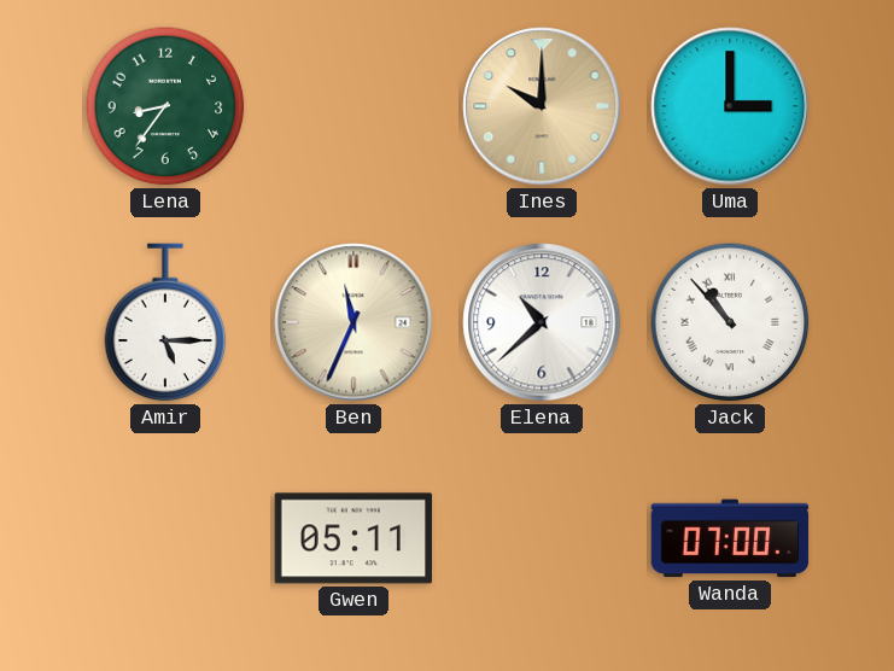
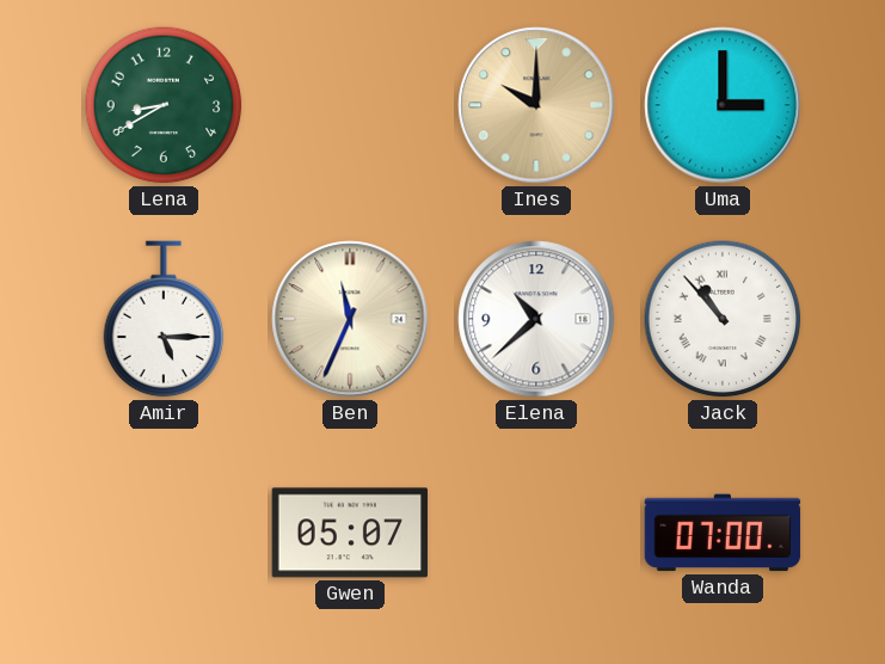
Lena: 8:36 -> 8:40 (164, 105)
Gwen: 05:11 -> 05:07 (350, 533)
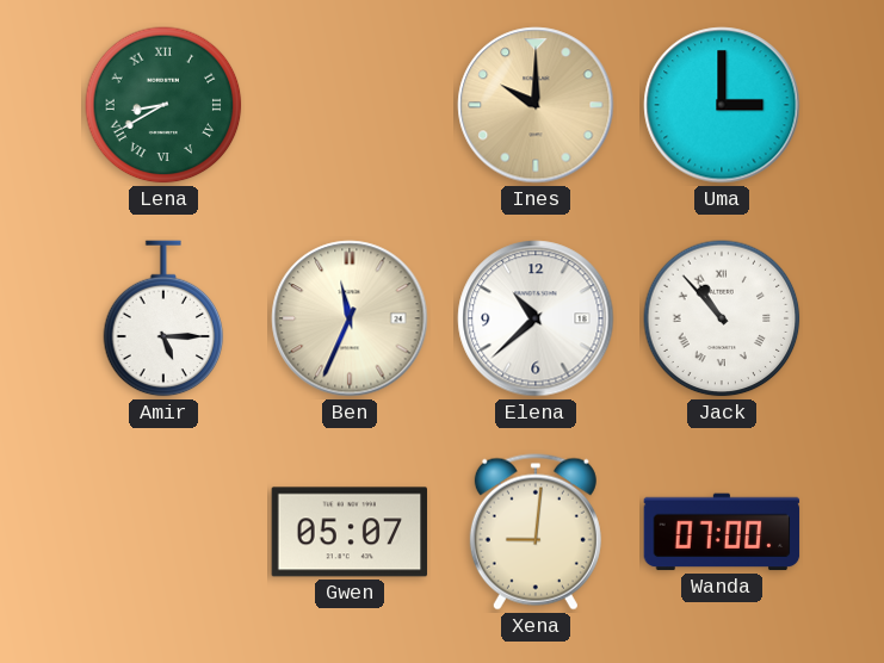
Lena numerals: Arabic -> Roman (163, 105)
Xena: none -> 9:01 (536, 532)
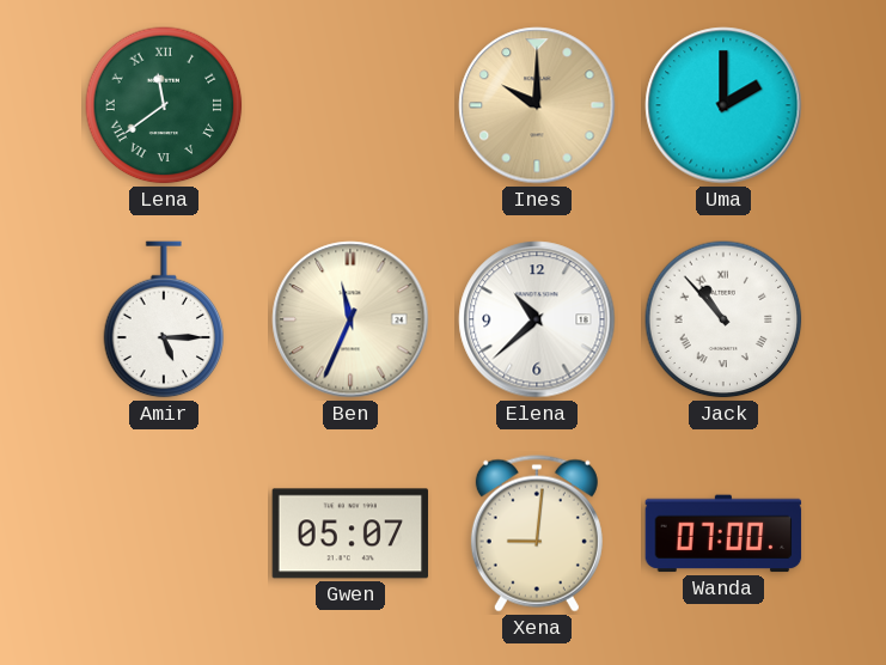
Lena: 8:40 -> 11:39 (164, 105)
Uma: 3:00 -> 2:00 (723, 105)
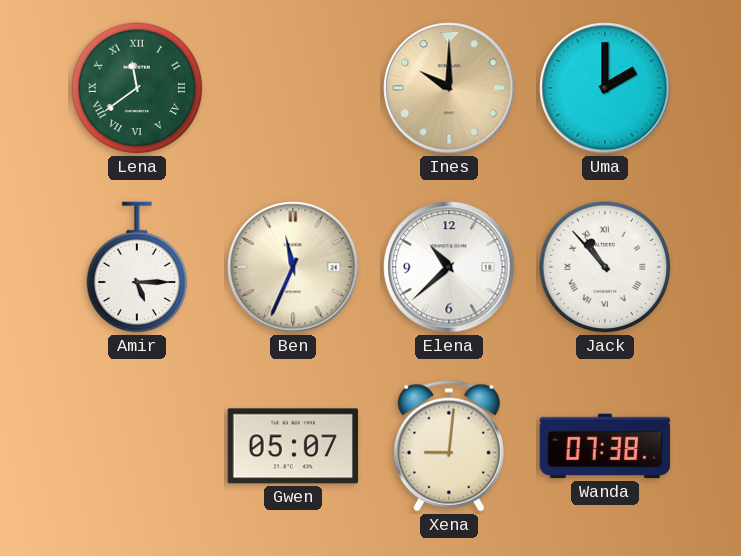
Wanda: 07:00 -> 07:38 (605, 446)
